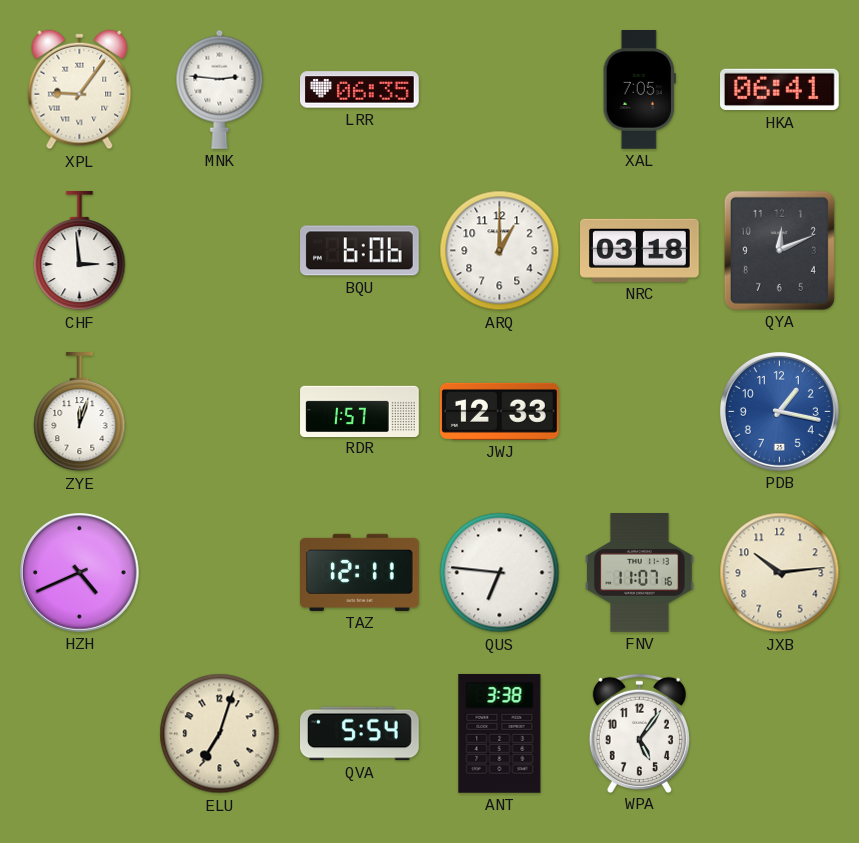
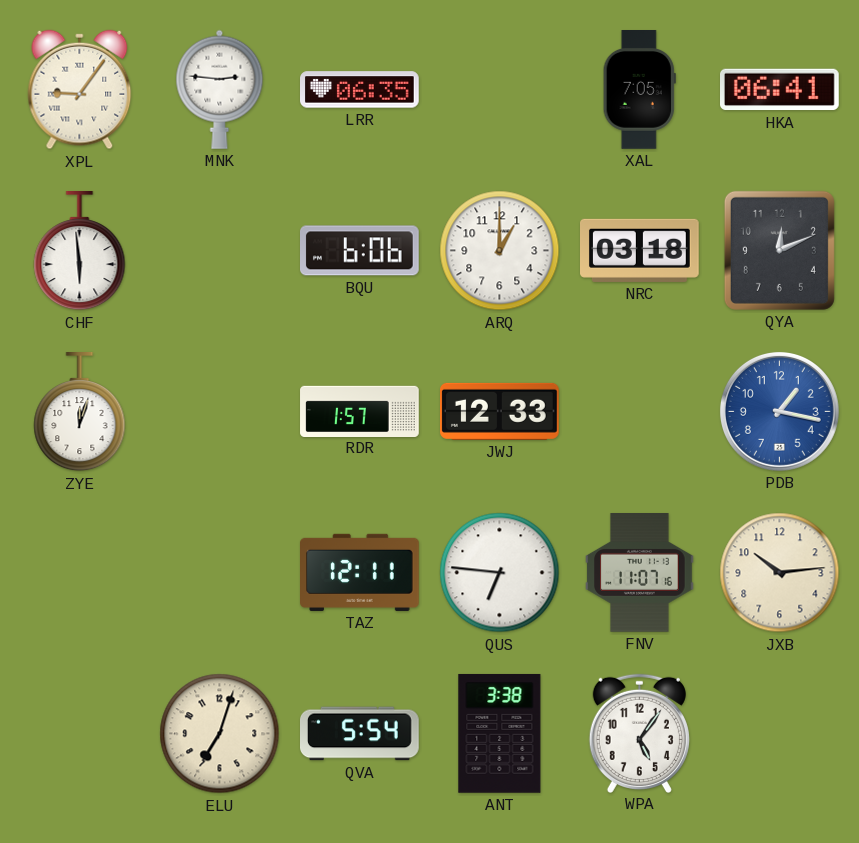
CHF: 2:59 -> 5:59 (80, 252)
HZH: 4:41 -> none (79, 572)
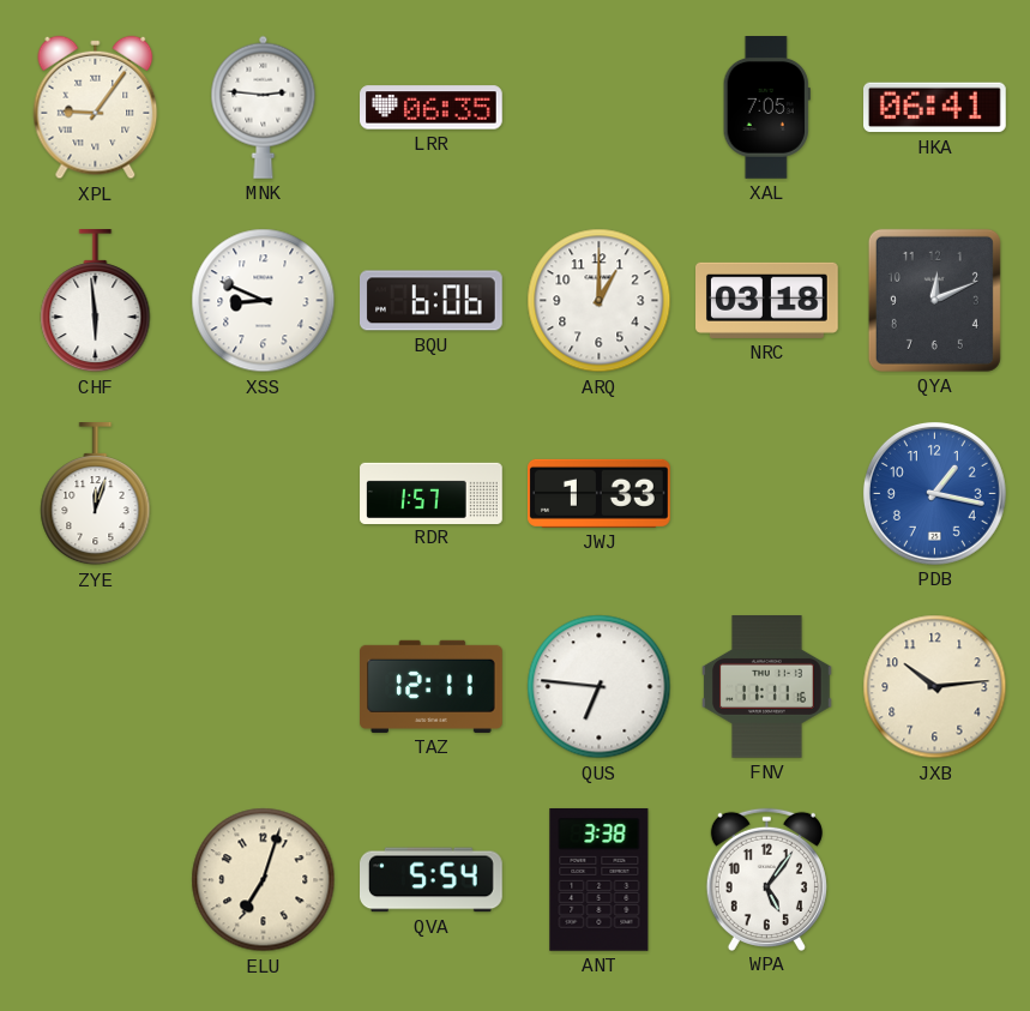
XSS: none -> 8:49 (264, 301)
JWJ: 12:33 -> 1:33 (600, 493)
FNV: 11:07 -> 11:11 (767, 687)
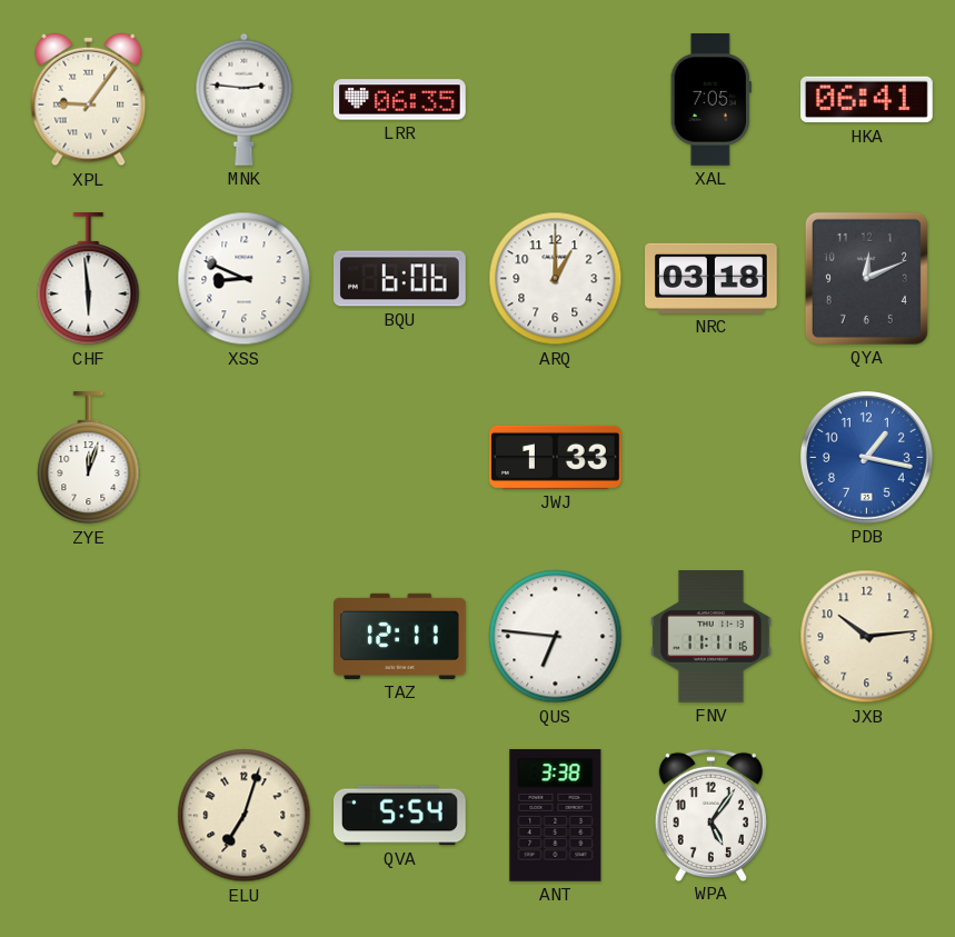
RDR: 1:57 -> none (432, 493)
